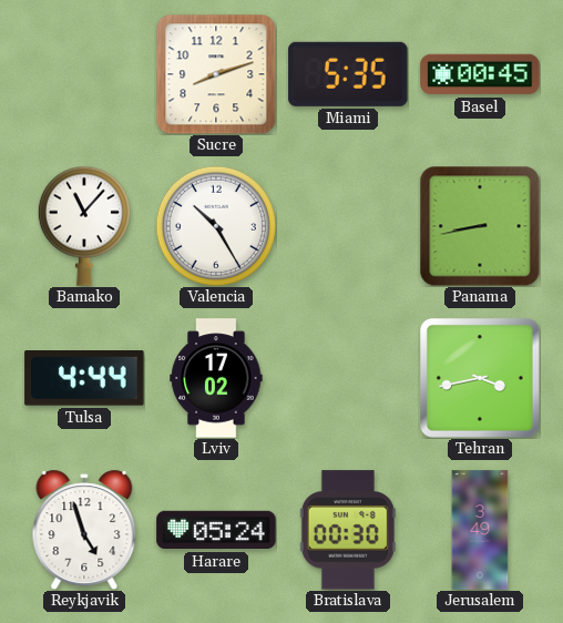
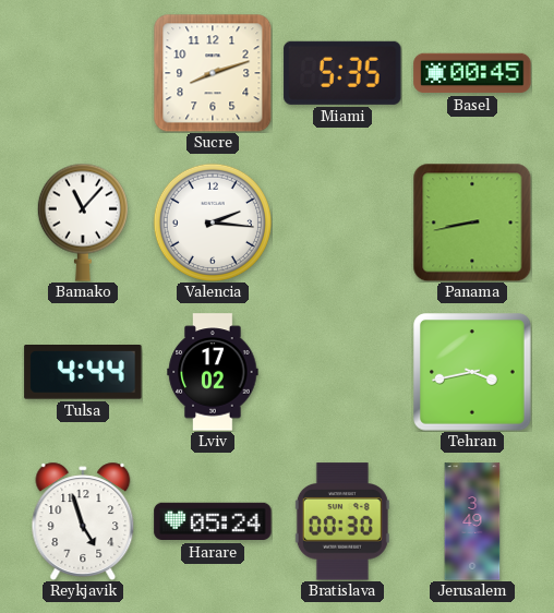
Valencia: 10:25 -> 2:16 (212, 221)
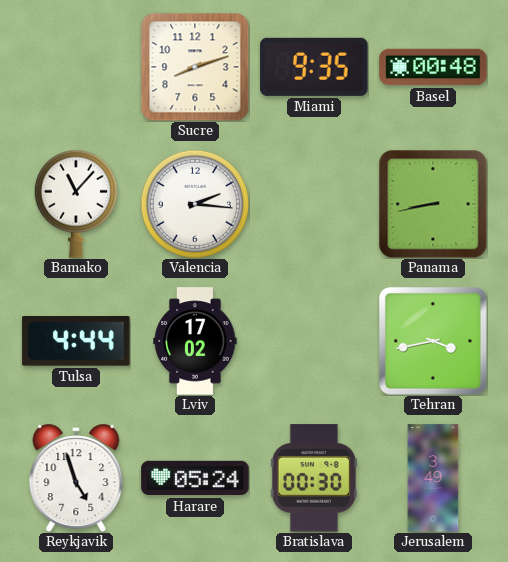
Miami: 5:35 -> 9:35 (314, 67)
Basel: 00:45 -> 00:48 (433, 67)
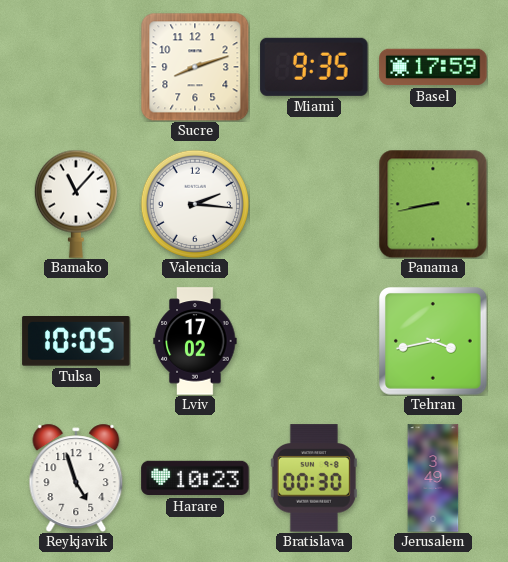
Basel: 00:48 -> 17:59 (433, 67)
Tulsa: 4:44 -> 10:05 (76, 341)
Harare: 05:24 -> 10:23 (195, 478)
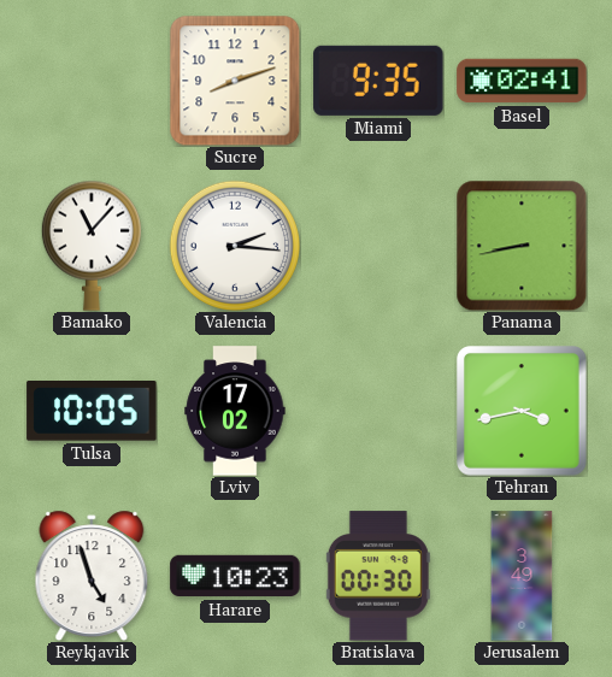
Basel: 17:59 -> 02:41 (522, 81)
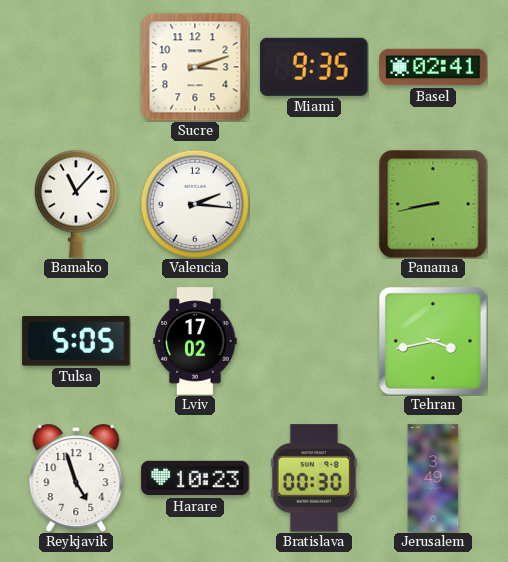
Sucre: 8:12 -> 3:12 (195, 67)
Tulsa: 10:05 -> 5:05 (76, 341)
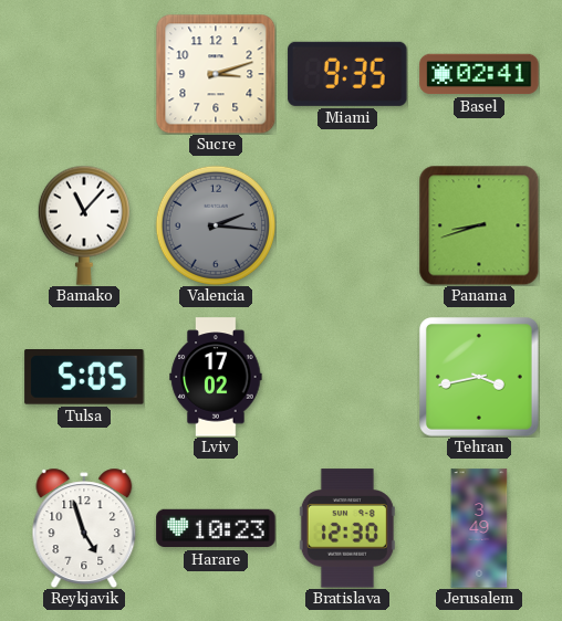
Valencia dial: white -> grey (215, 224)
Panama: 8:43 -> 8:42 (479, 225)
Bratislava: 00:30 -> 12:30 (347, 528)
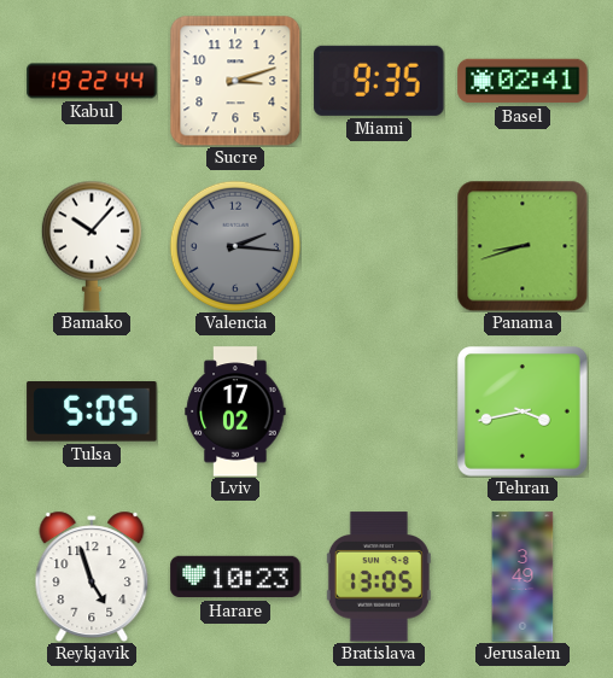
Kabul: none -> 19:22 (92, 81)
Bamako: 11:07 -> 10:07 (92, 246)
Bratislava: 12:30 -> 13:05 (379, 577)
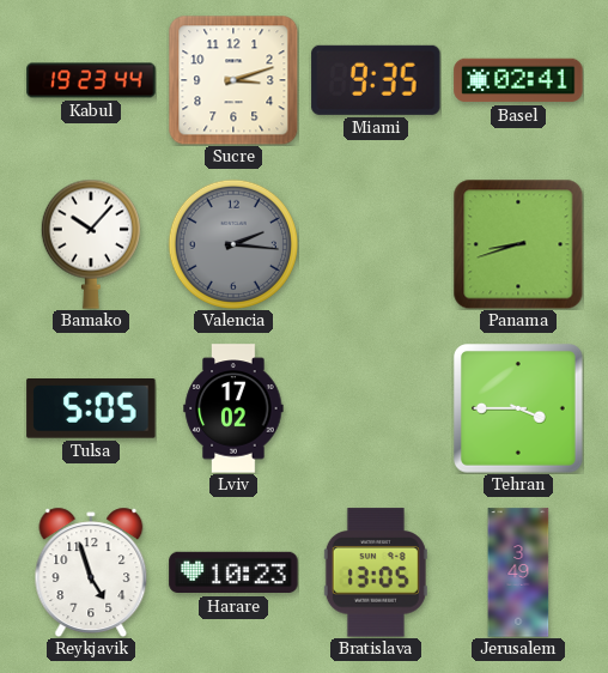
Kabul: 19:22 -> 19:23 (91, 80)
Tehran: 3:43 -> 3:45 (519, 410)
